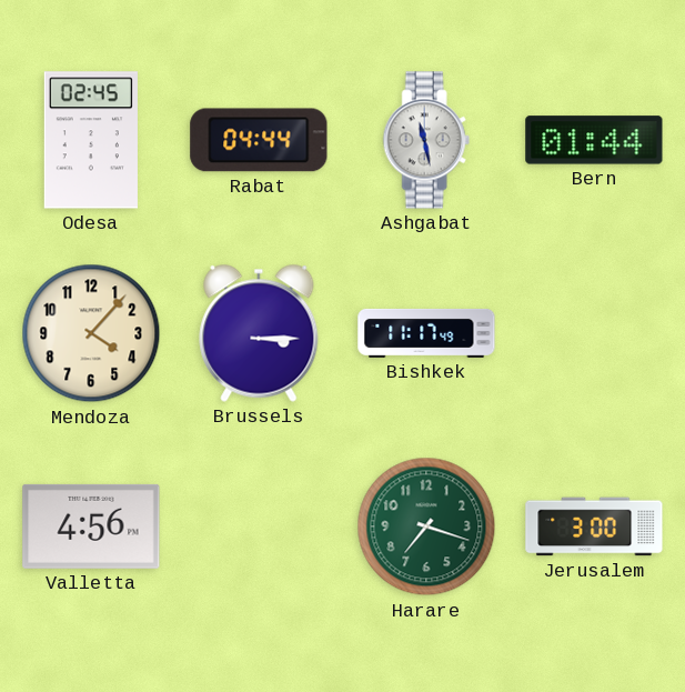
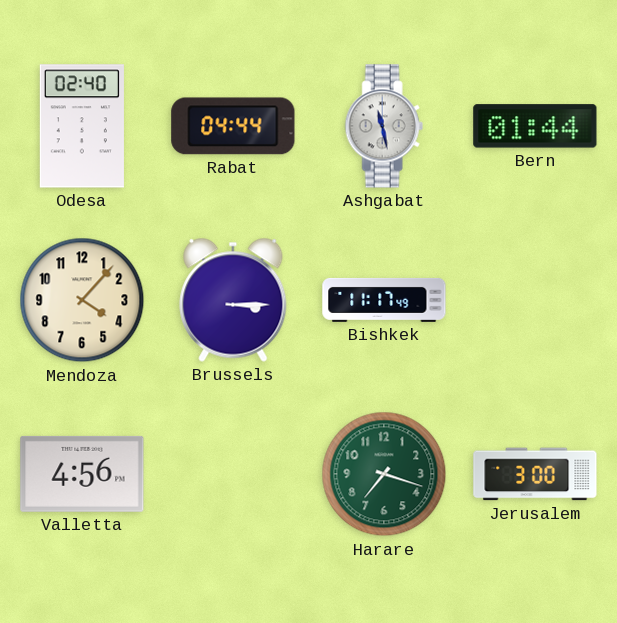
Odesa: 02:45 -> 02:40 (82, 126)
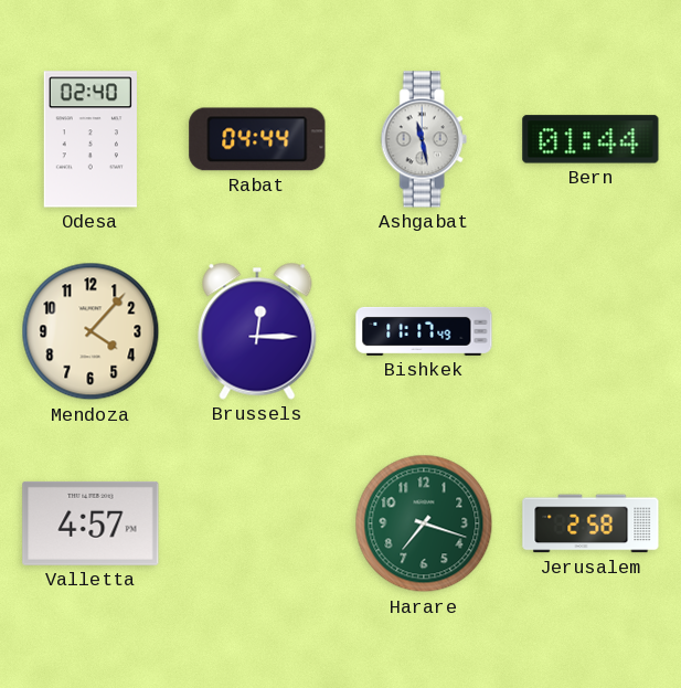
Brussels: 3:15 -> 12:15 (257, 331)
Valletta: 4:56 -> 4:57 (91, 523)
Jerusalem: 3:00 -> 2:58 (590, 523)
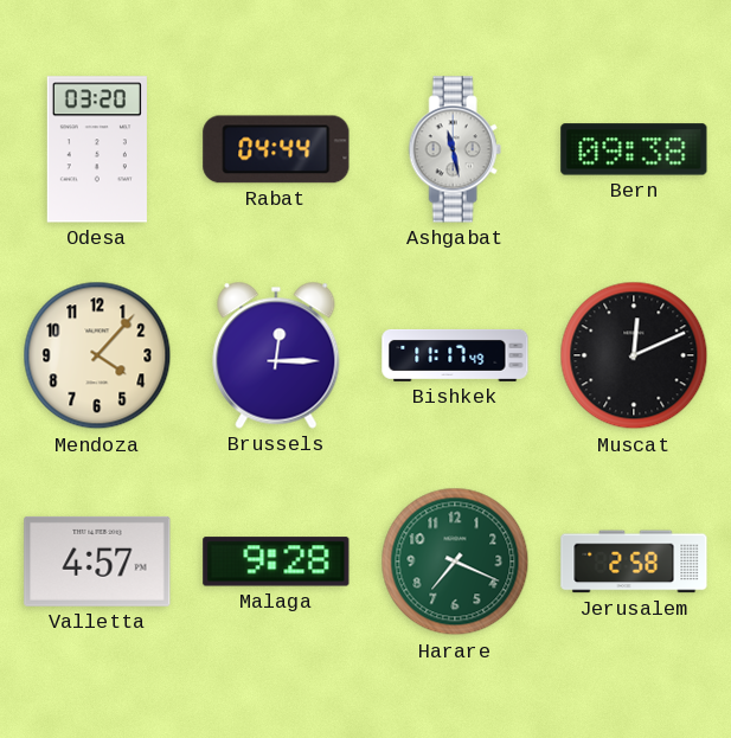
Odesa: 02:40 -> 03:20 (97, 149)
Bern: 01:44 -> 09:38 (634, 149)
Muscat: none -> 12:11 (634, 355)
Malaga: none -> 9:28 (276, 561)
Harare: 7:18 -> 7:19 (455, 561)
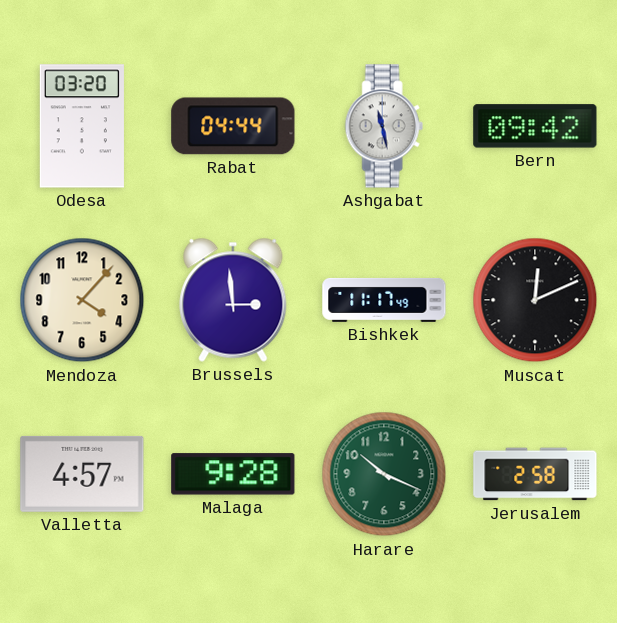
Bern: 09:38 -> 09:42 (535, 126)
Brussels: 12:15 -> 2:59 (233, 300)
Harare: 7:19 -> 10:19 (384, 474)
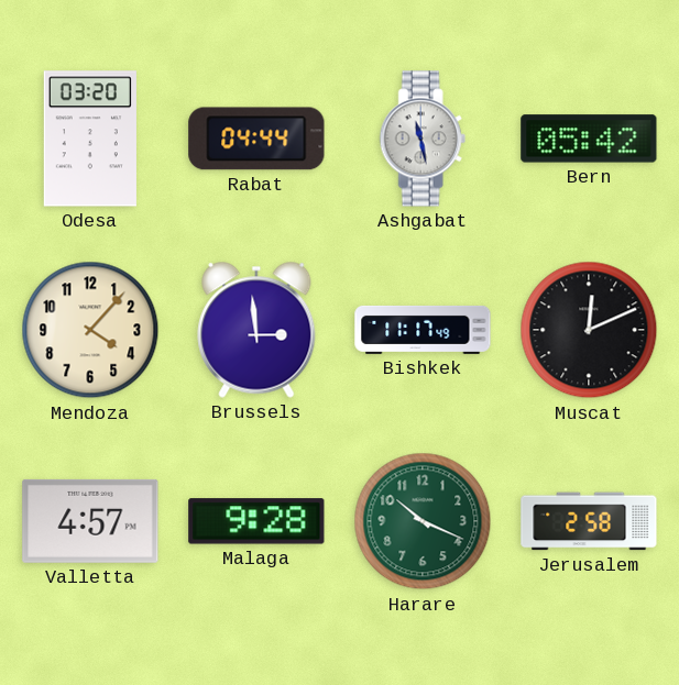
Bern: 09:42 -> 05:42 (589, 139)
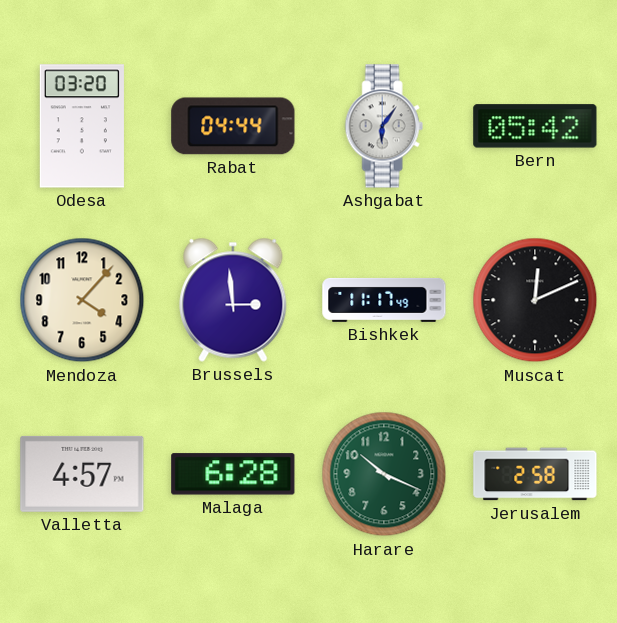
Ashgabat: 11:28 -> 6:06 (384, 126)
Malaga: 9:28 -> 6:28 (233, 474)
